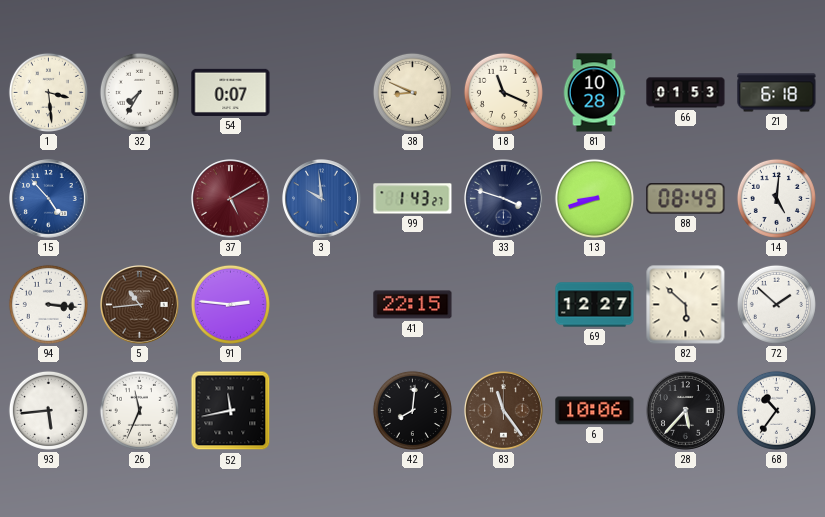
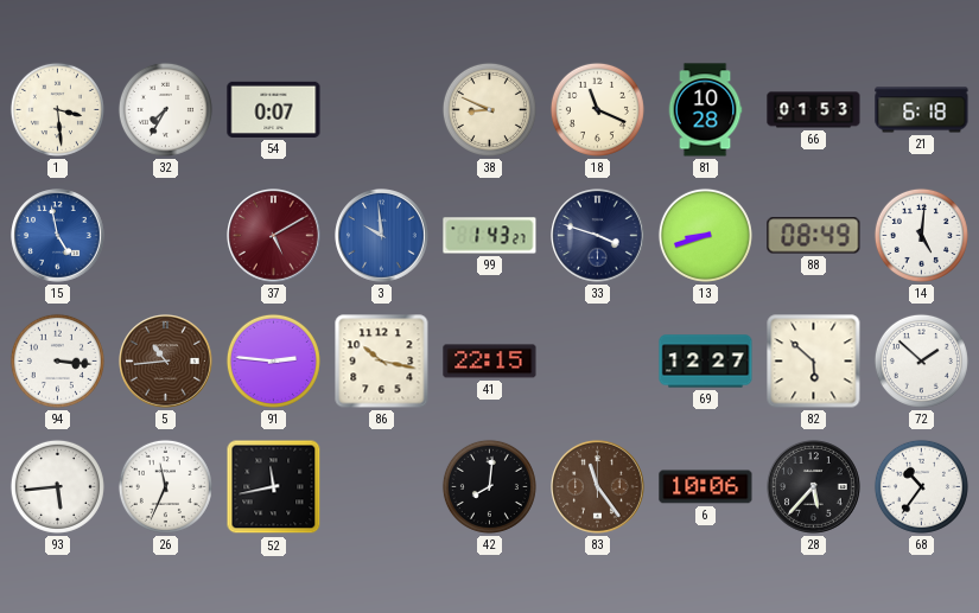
15: 4:53 -> 4:58 (58, 236)
86: none -> 10:17 (382, 362)
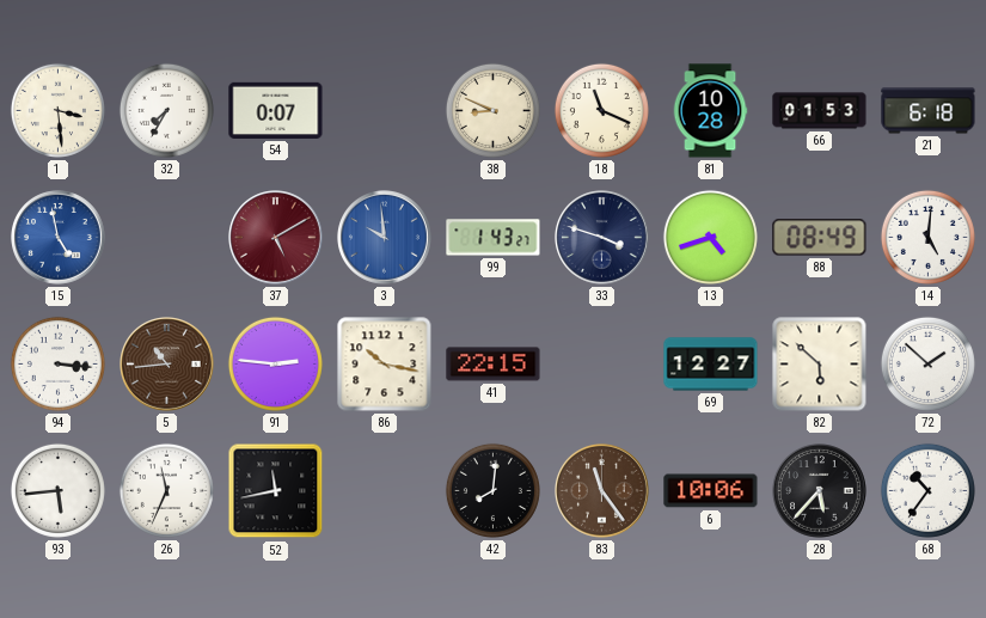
13: 8:42 -> 4:42 (710, 237)
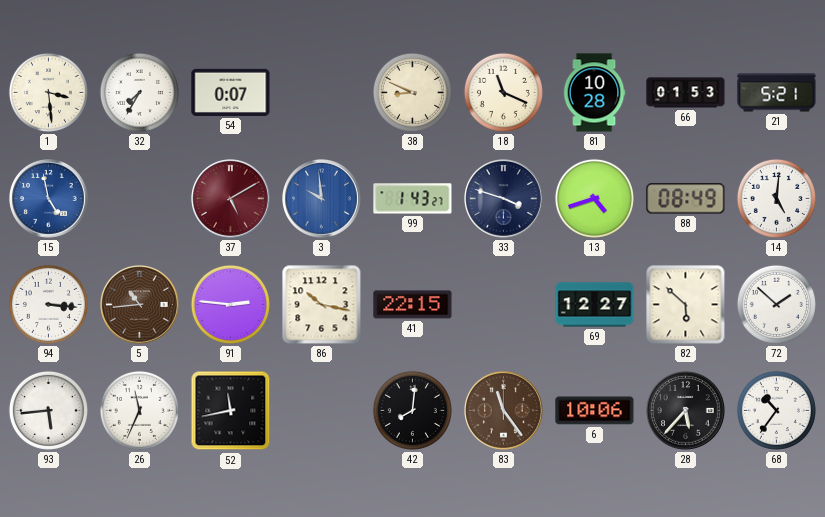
21: 6:18 -> 5:21 (777, 93)
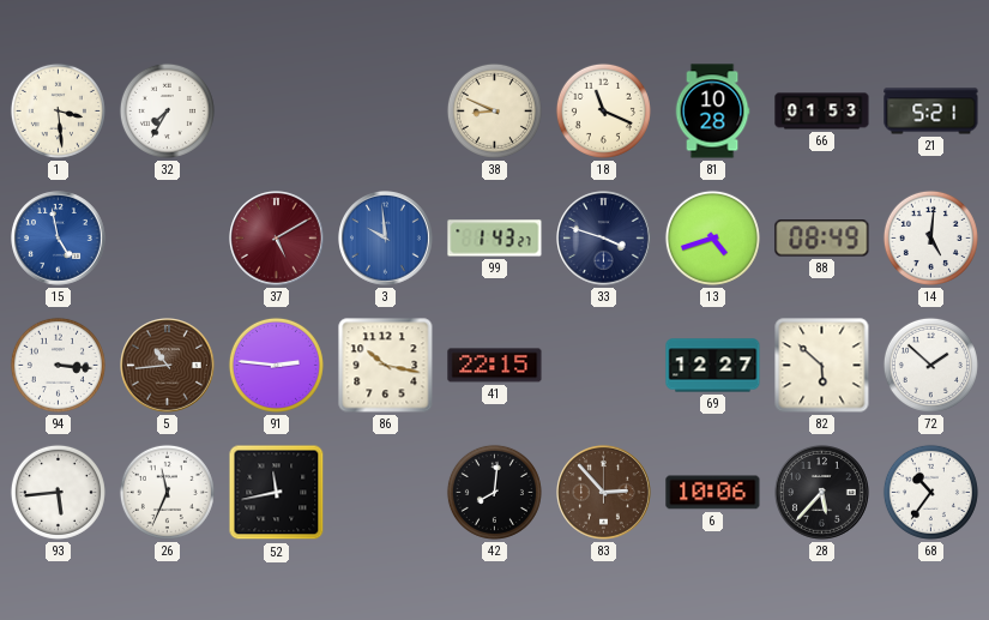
54: 0:07 -> none (231, 92)
83: 11:24 -> 2:53 (604, 493)
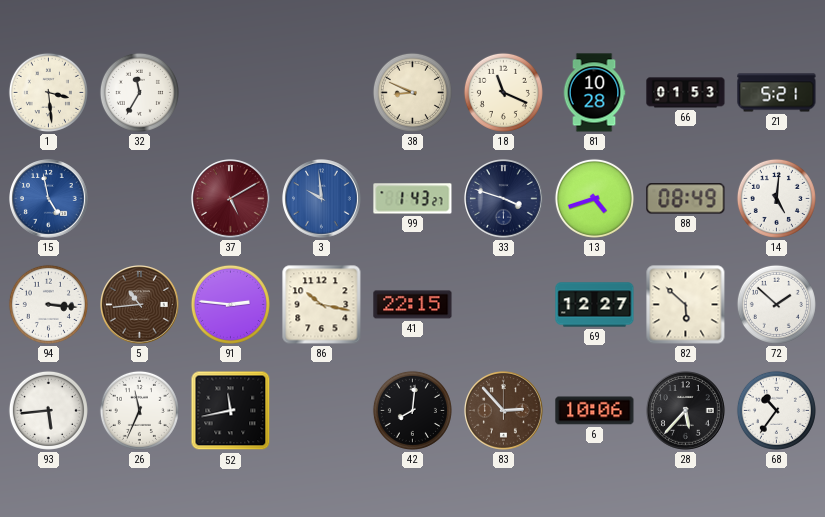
32: 7:35 -> 11:35 (139, 92)
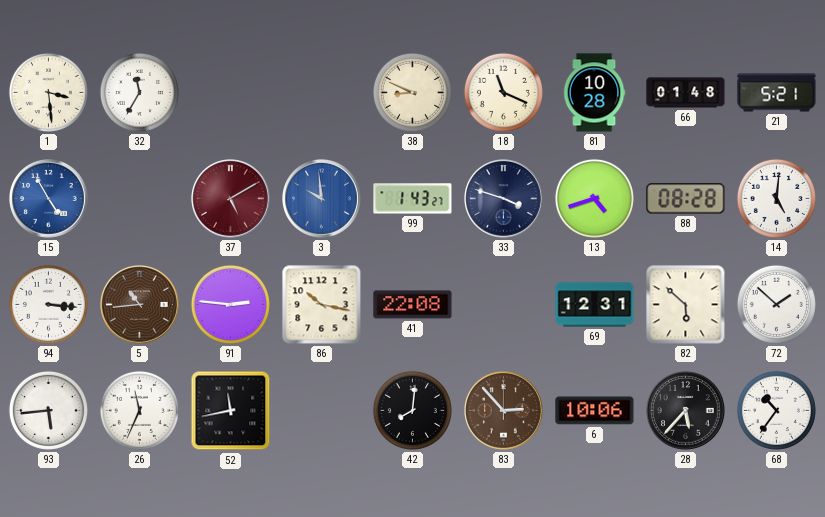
66: 01:53 -> 01:48 (686, 93)
15: 4:58 -> 4:55 (49, 199)
88: 08:49 -> 08:28 (686, 199)
41: 22:15 -> 22:08 (413, 305)
69: 12:27 -> 12:31 (595, 305)
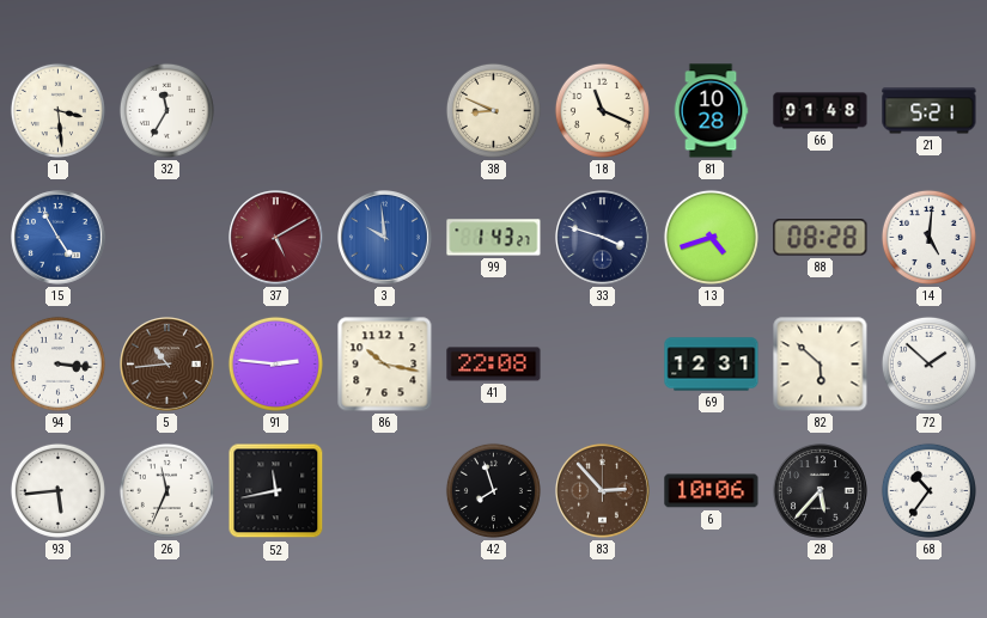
42: 8:01 -> 7:57 (493, 490)
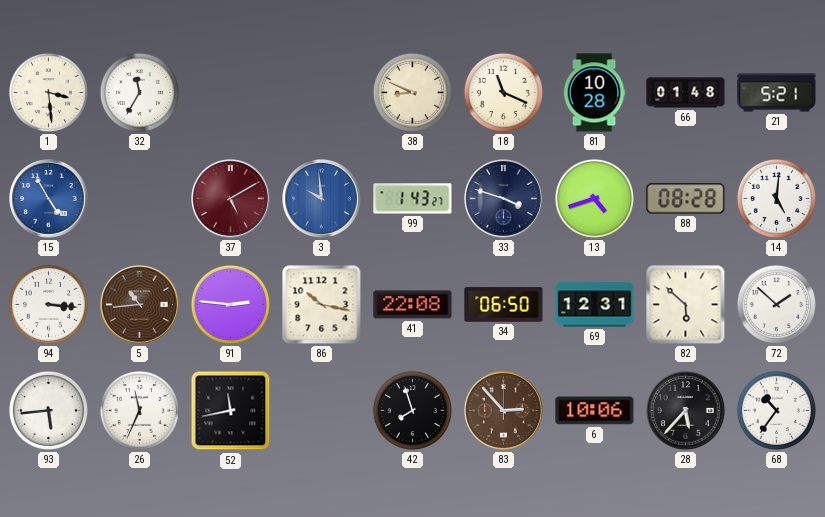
34: none -> 06:50 (504, 305)
